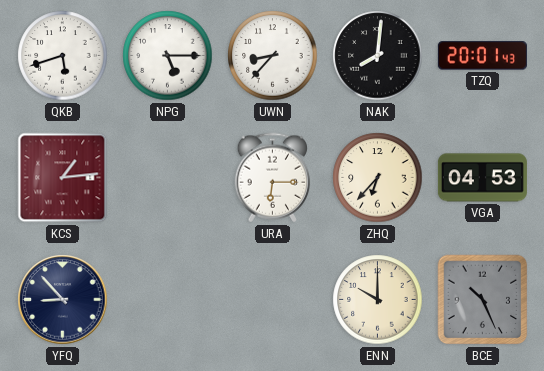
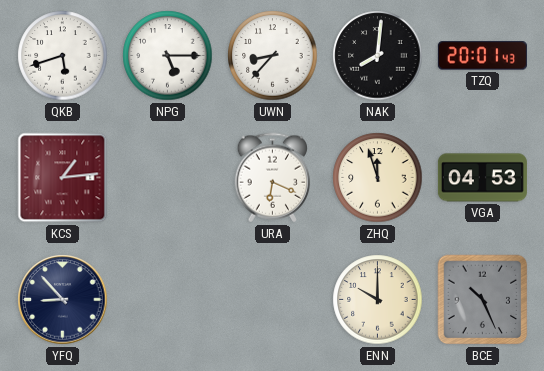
URA: 6:15 -> 6:19 (273, 178)
ZHQ: 6:37 -> 11:57 (378, 178)
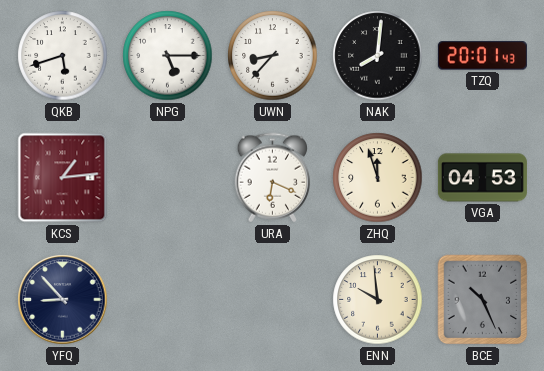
ENN: 10:00 -> 9:59 (378, 300)
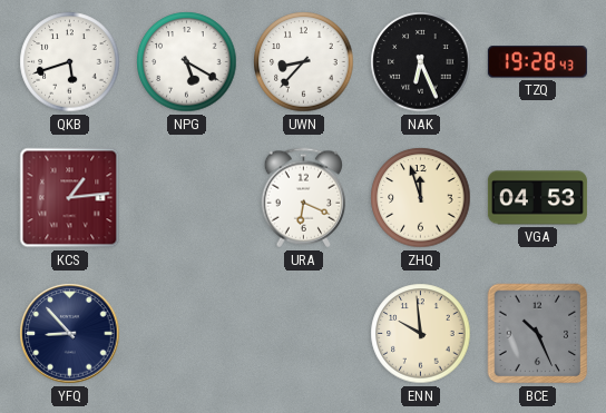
NPG: 5:15 -> 5:20 (187, 62)
NAK: 8:01 -> 6:26 (421, 62)
TZQ: 20:01 -> 19:28 (537, 62)
